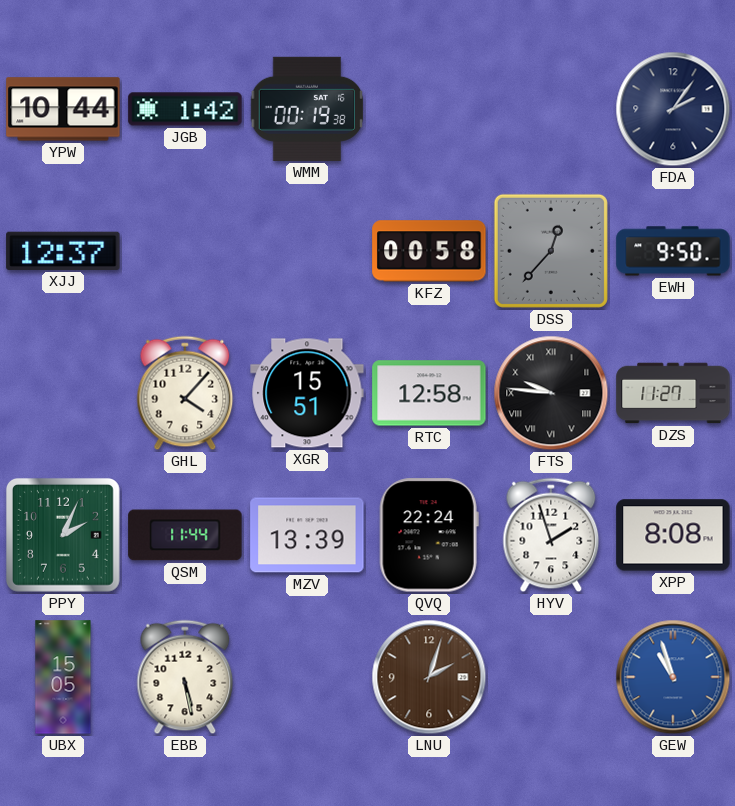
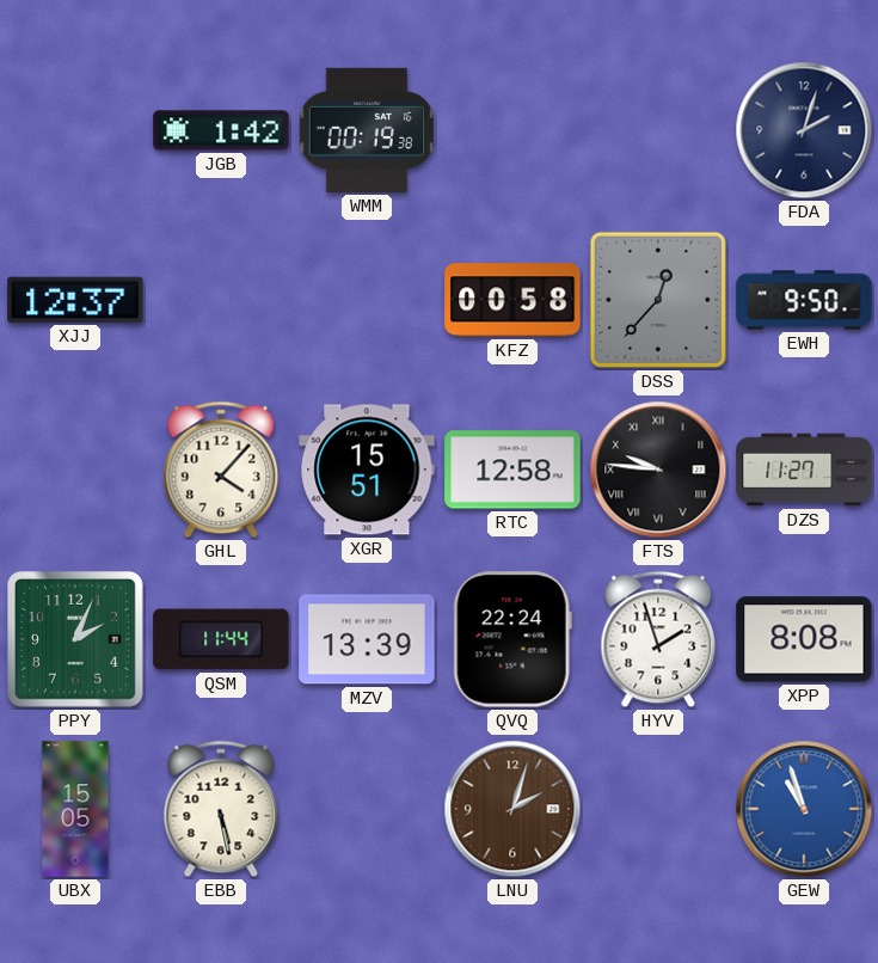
YPW: 10:44 -> none (63, 109)
FDA: 2:06 -> 2:03 (804, 130)
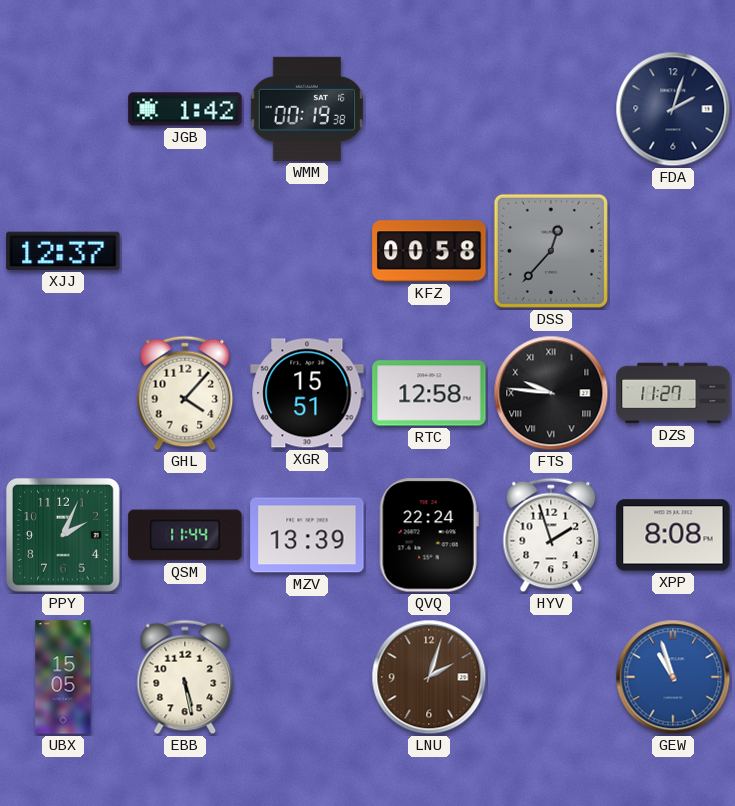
EWH: 9:50 -> none (804, 300)
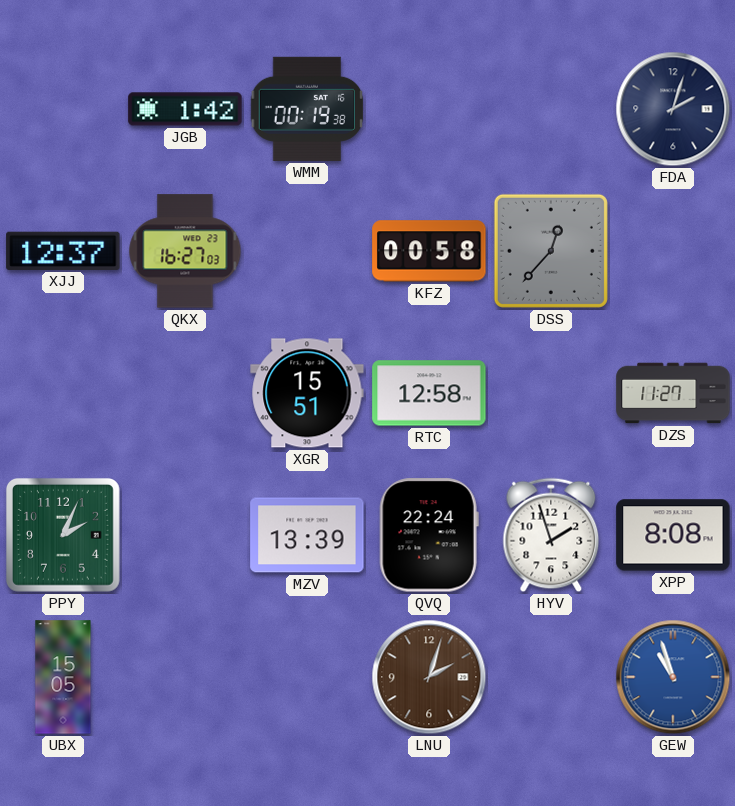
QKX: none -> 16:27 (185, 251)
GHL: 4:07 -> none (185, 393)
FTS: 9:46 -> none (551, 393)
QSM: 11:44 -> none (185, 535)
EBB: 5:28 -> none (185, 677)
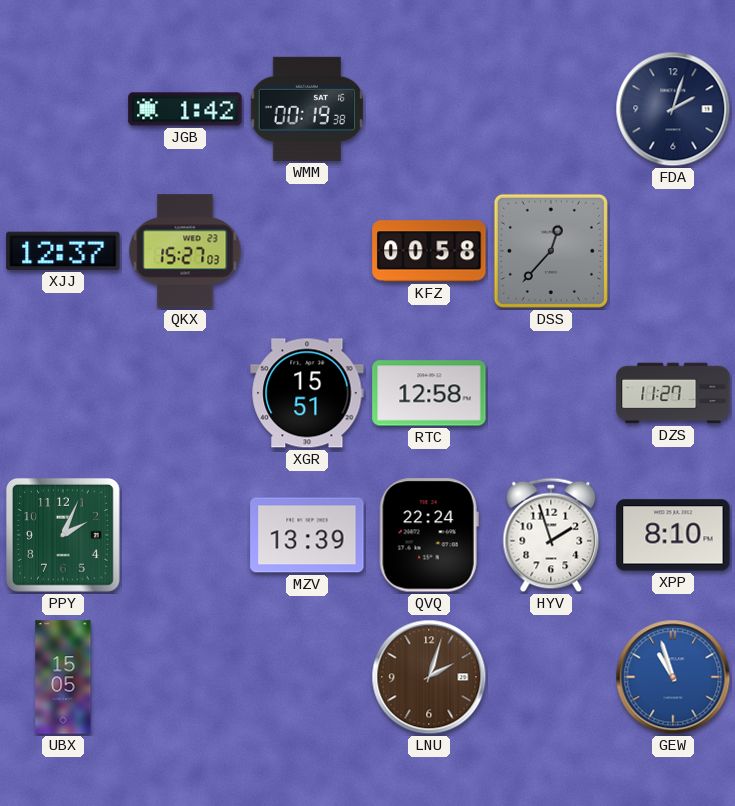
QKX: 16:27 -> 15:27 (185, 251)
XPP: 8:08 -> 8:10 (673, 535)
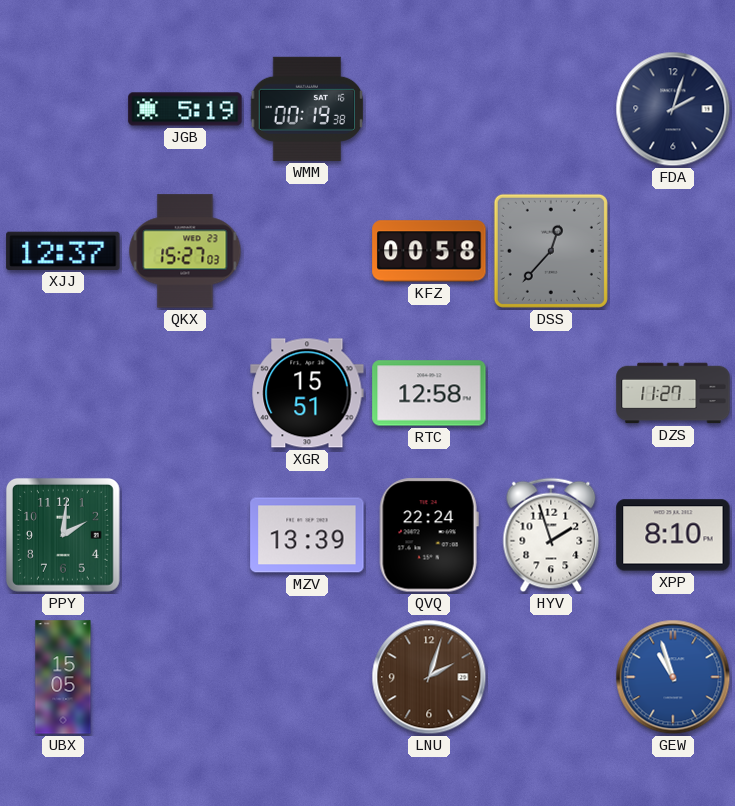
JGB: 1:42 -> 5:19 (185, 109)
PPY: 2:04 -> 2:01 (63, 535)
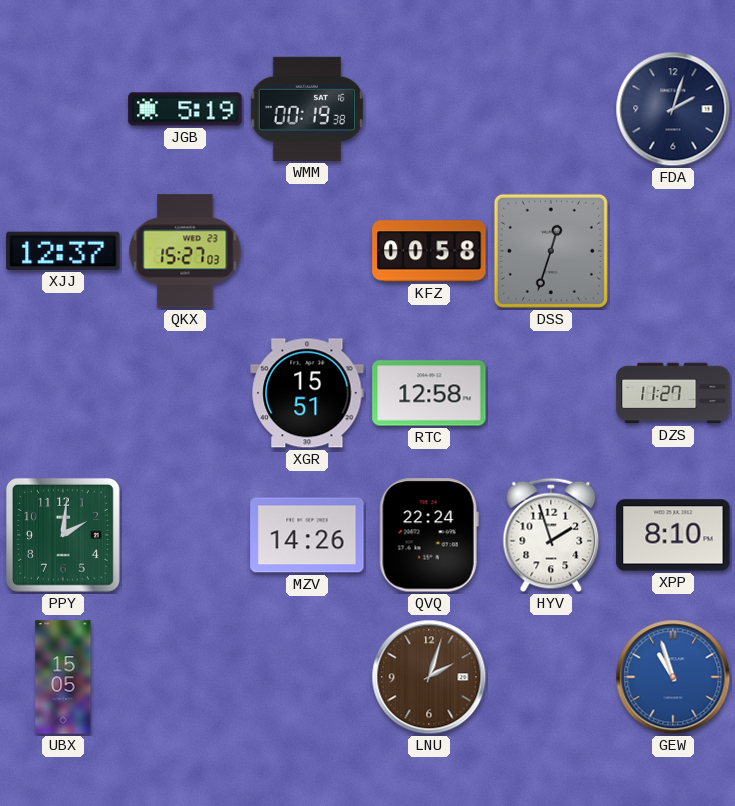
DSS: 12:37 -> 12:33 (551, 251)
MZV: 13:39 -> 14:26 (307, 535)
